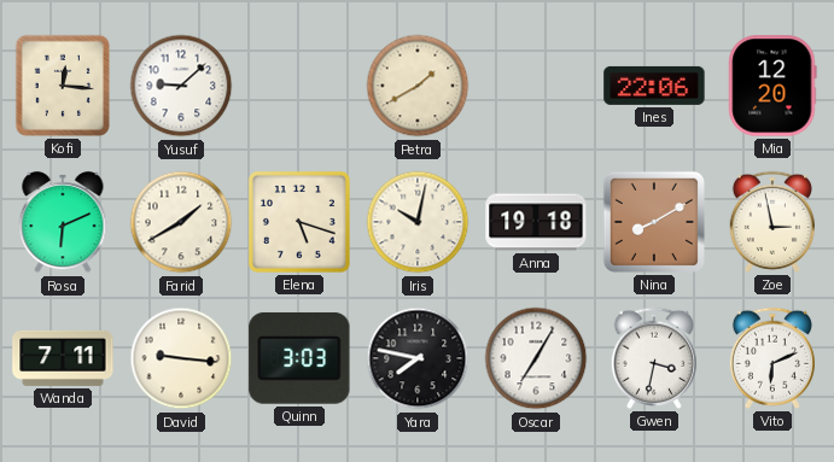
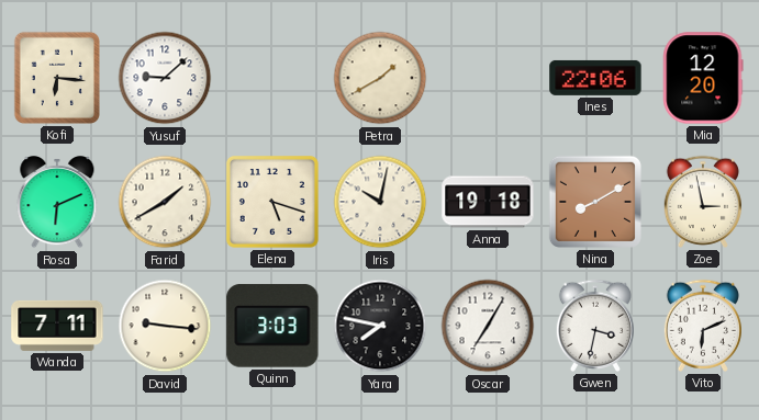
Kofi: 12:16 -> 6:16 (57, 78)
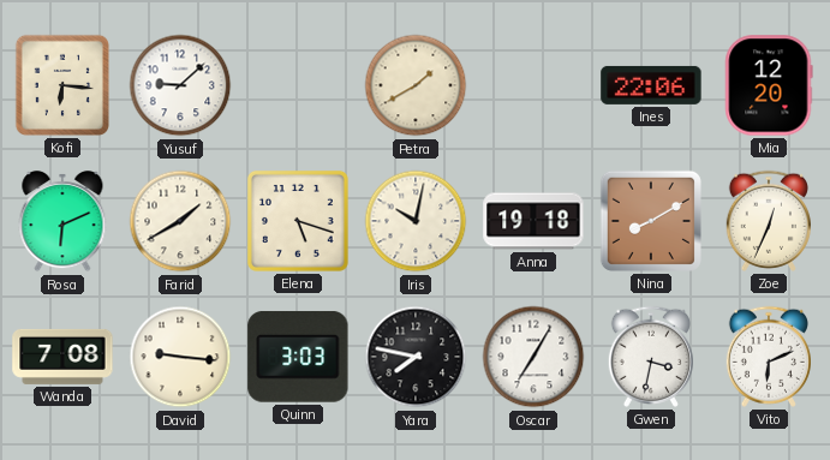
Zoe: 2:58 -> 12:34 (768, 221)
Wanda: 7:11 -> 7:08 (62, 357)
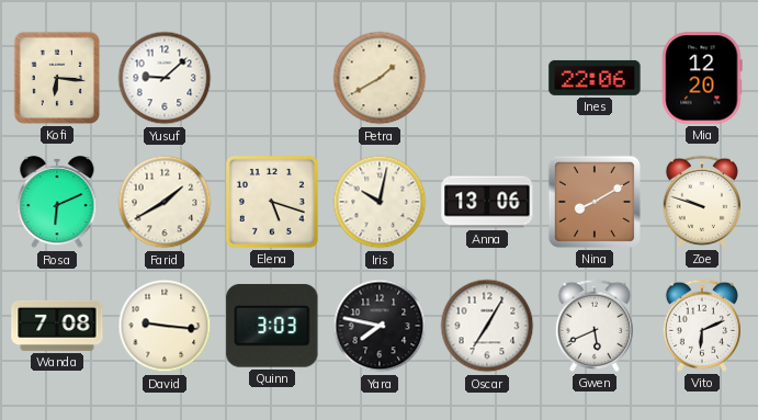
Anna: 19:18 -> 13:06 (487, 202)
Zoe: 12:34 -> 9:48 (701, 202)
Gwen: 3:32 -> 5:41 (593, 326)
